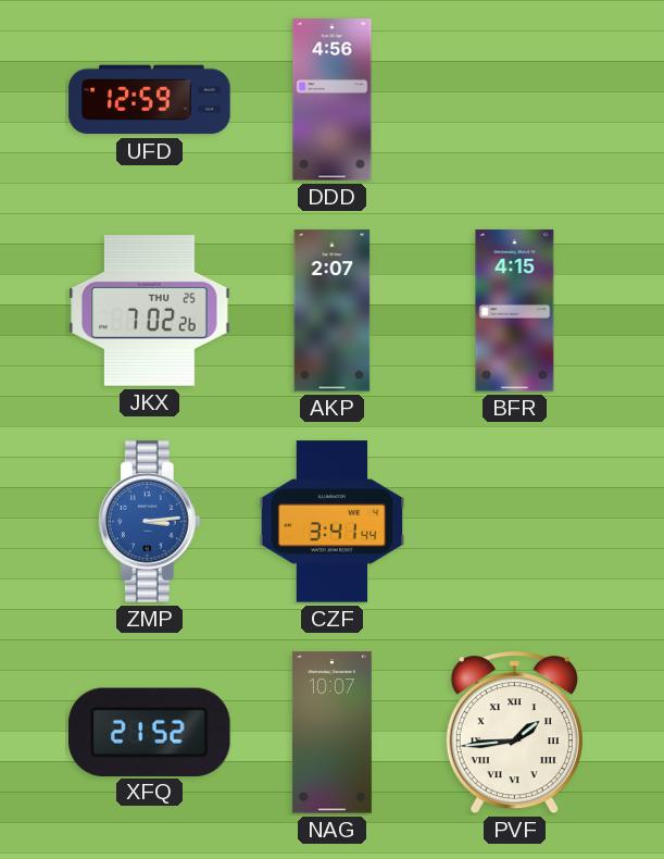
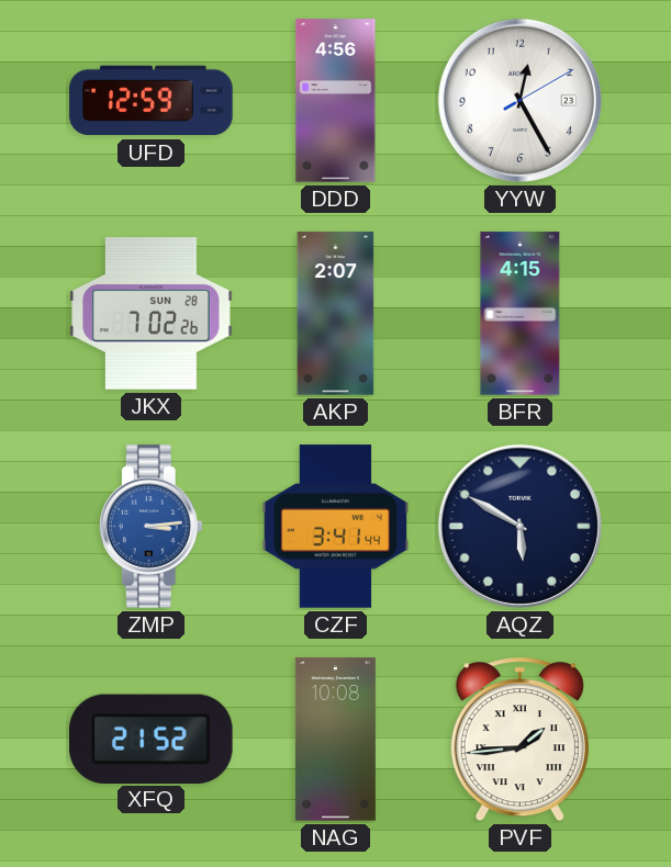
YYW: none -> 12:25 (519, 100)
JKX date: THU 25 -> SUN 28 (152, 314)
AQZ: none -> 5:50 (519, 526)
NAG: 10:07 -> 10:08 (335, 740)
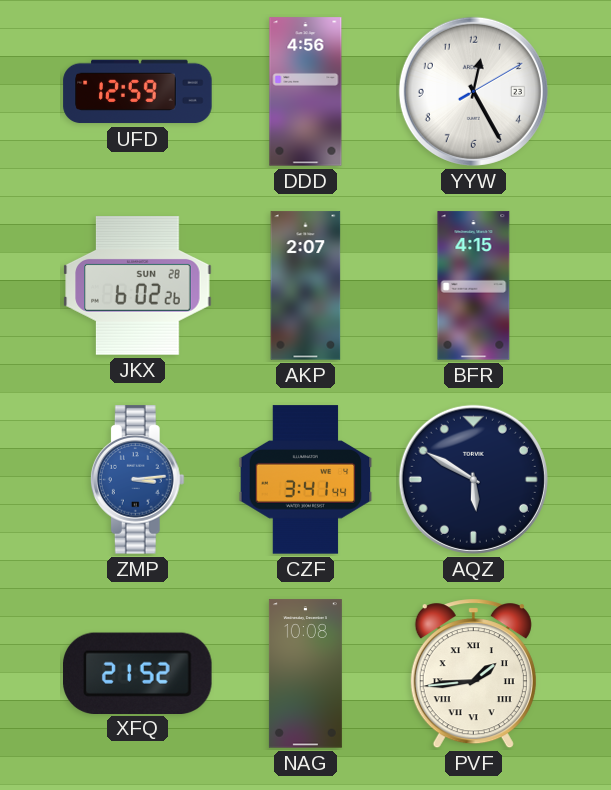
JKX: 7:02 -> 6:02 (138, 286)
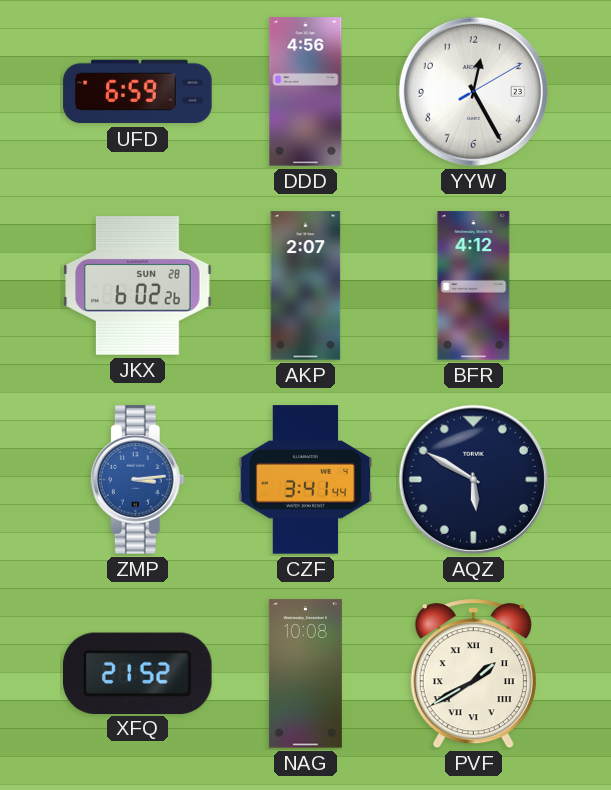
UFD: 12:59 -> 6:59 (138, 92)
BFR: 4:15 -> 4:12 (474, 286)
PVF: 1:44 -> 1:40 (473, 674)
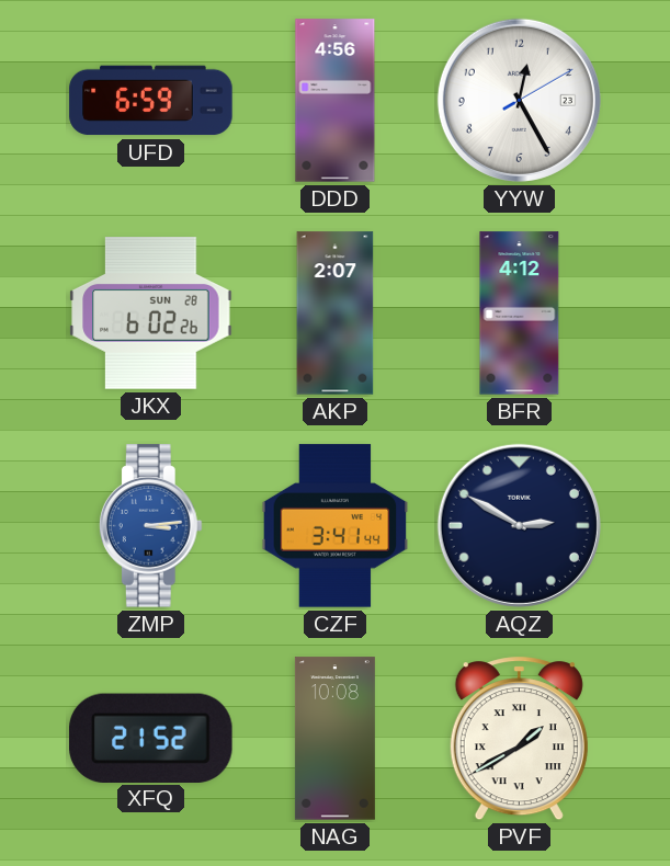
AQZ: 5:50 -> 2:50 (519, 525)
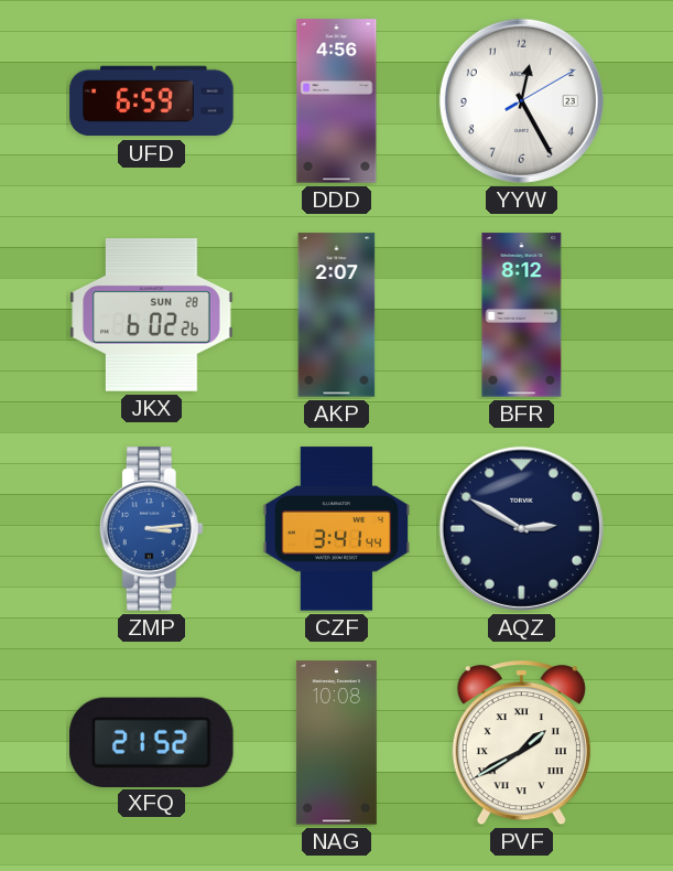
BFR: 4:12 -> 8:12 (522, 315)
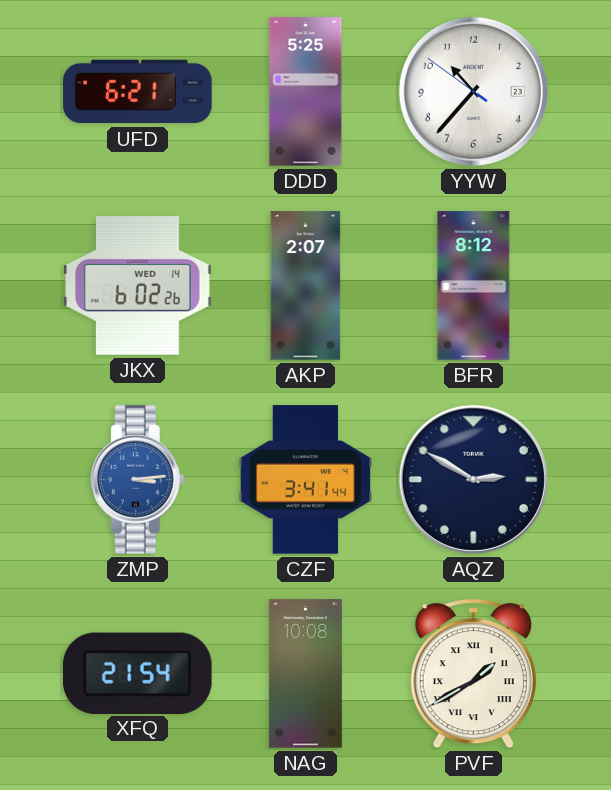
UFD: 6:59 -> 6:21 (138, 92)
DDD: 4:56 -> 5:25 (306, 92)
YYW: 12:25 -> 10:36 (473, 91)
JKX date: SUN 28 -> WED 14 (138, 286)
XFQ: 21:52 -> 21:54 (138, 673)
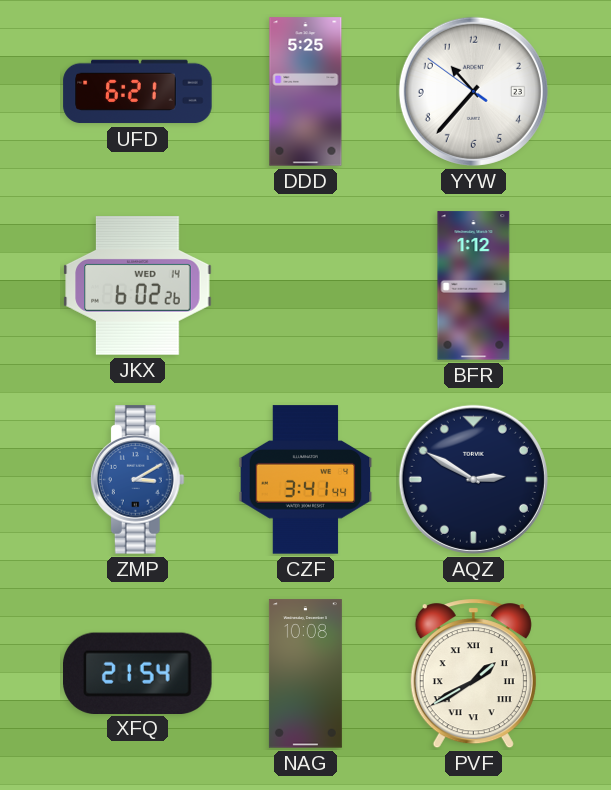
AKP: 2:07 -> none (306, 286)
BFR: 8:12 -> 1:12 (474, 286)
ZMP: 3:14 -> 3:10 (137, 480)
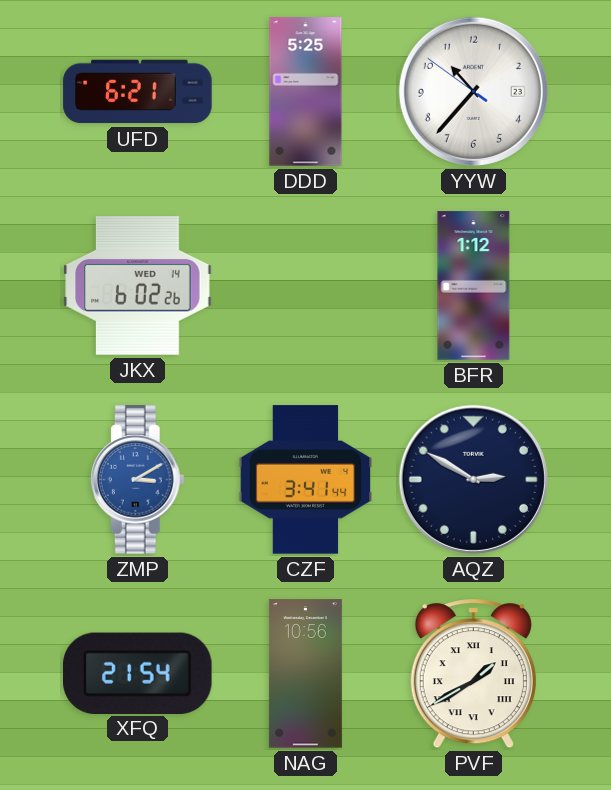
NAG: 10:08 -> 10:56 (305, 674)
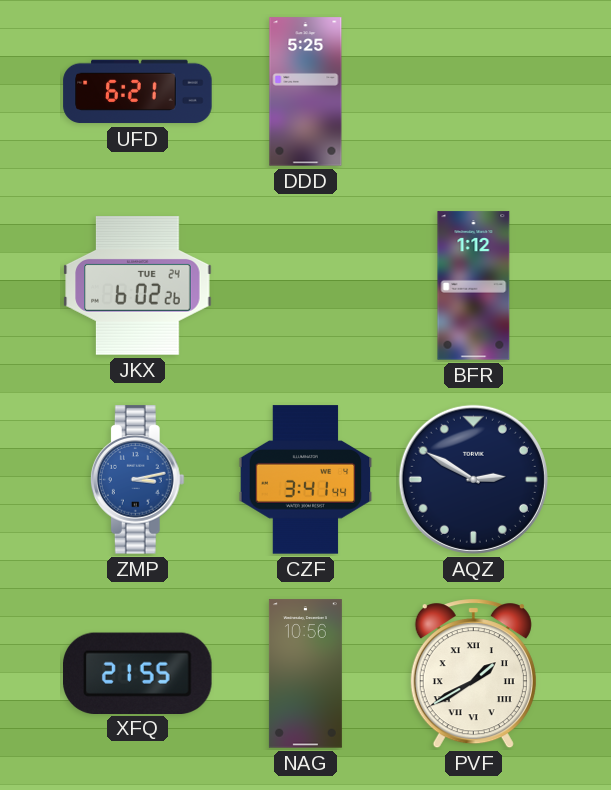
YYW: 10:36 -> none (473, 91)
JKX date: WED 14 -> TUE 24 (138, 286)
ZMP: 3:10 -> 3:13 (137, 480)
XFQ: 21:54 -> 21:55 (138, 673)
